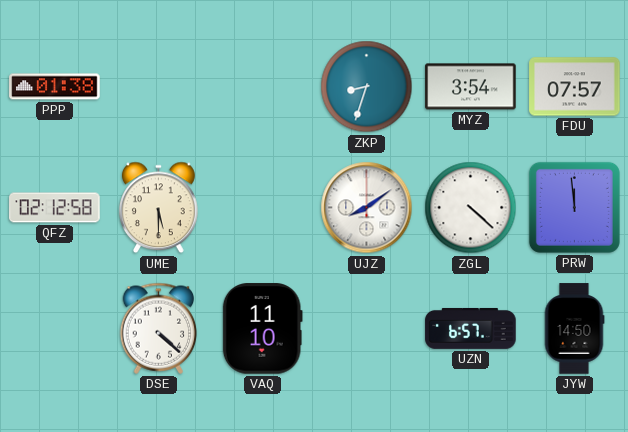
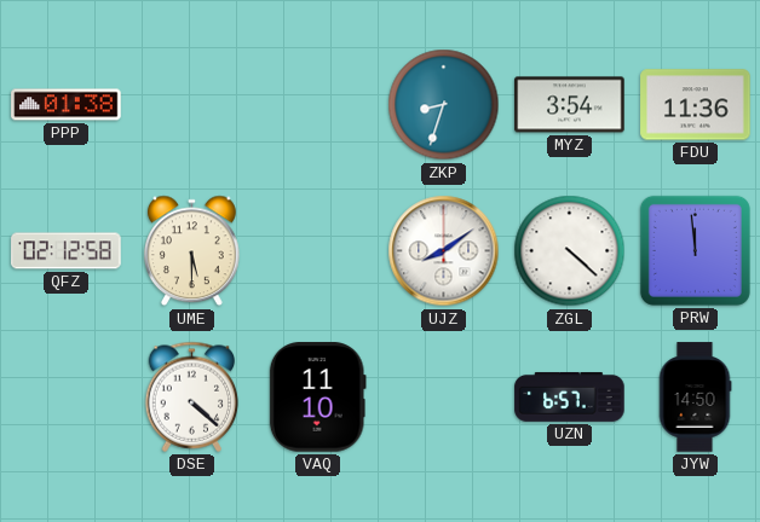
FDU: 07:57 -> 11:36 (696, 105)
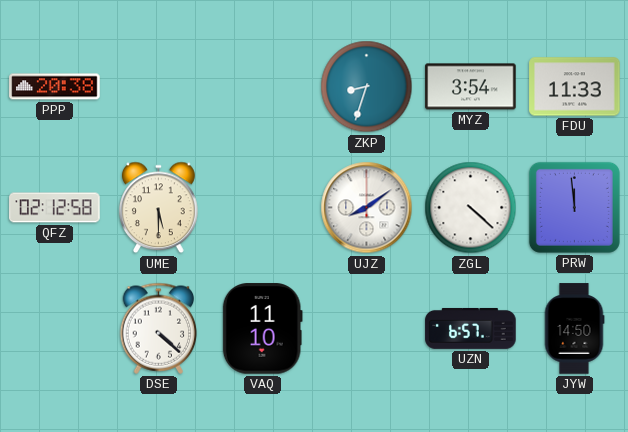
PPP: 01:38 -> 20:38 (55, 87)
FDU: 11:36 -> 11:33 (575, 87)
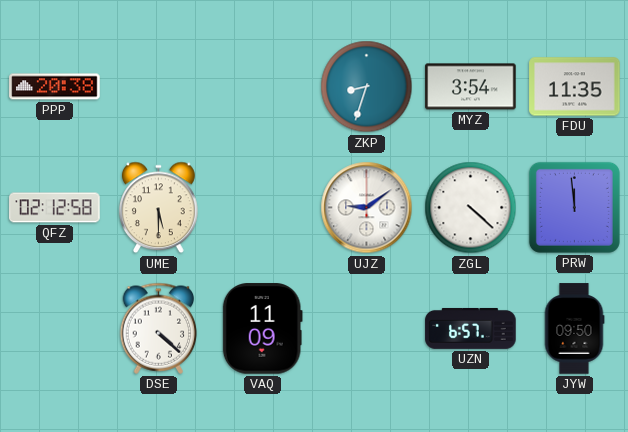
FDU: 11:33 -> 11:35 (575, 87)
UJZ: 8:09 -> 9:09 (367, 208)
VAQ: 11:10 -> 11:09 (262, 329)
JYW: 14:50 -> 09:50 (574, 329)
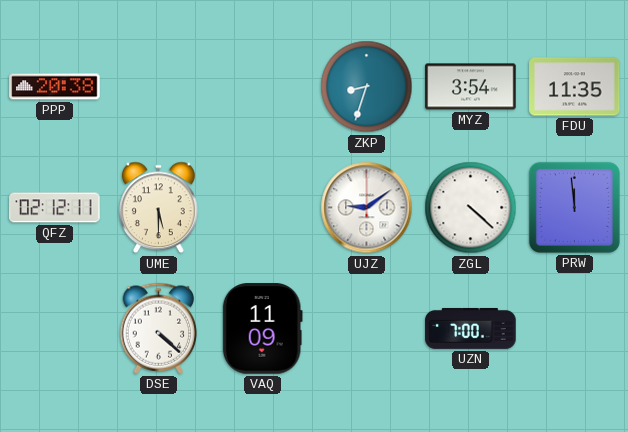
QFZ: 02:12:58 -> 02:12:11 (55, 208)
UZN: 6:57 -> 7:00 (471, 328)
JYW: 09:50 -> none (574, 329)
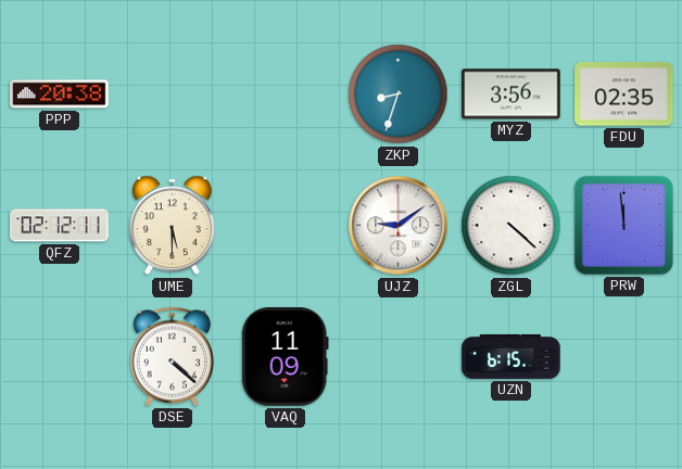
MYZ: 3:54 -> 3:56 (512, 94)
FDU: 11:35 -> 02:35 (624, 94)
UZN: 7:00 -> 6:15 (512, 356)
